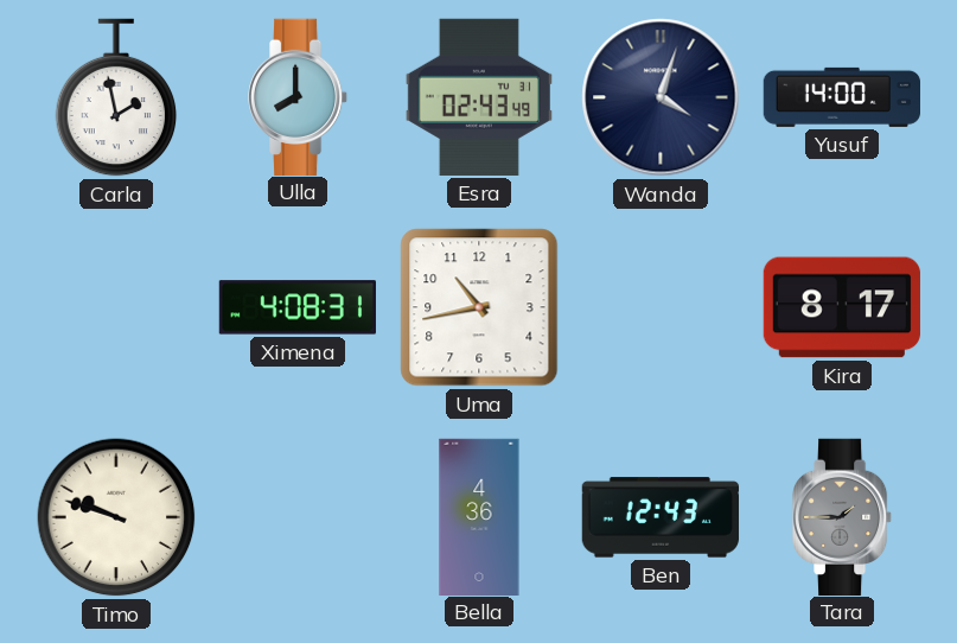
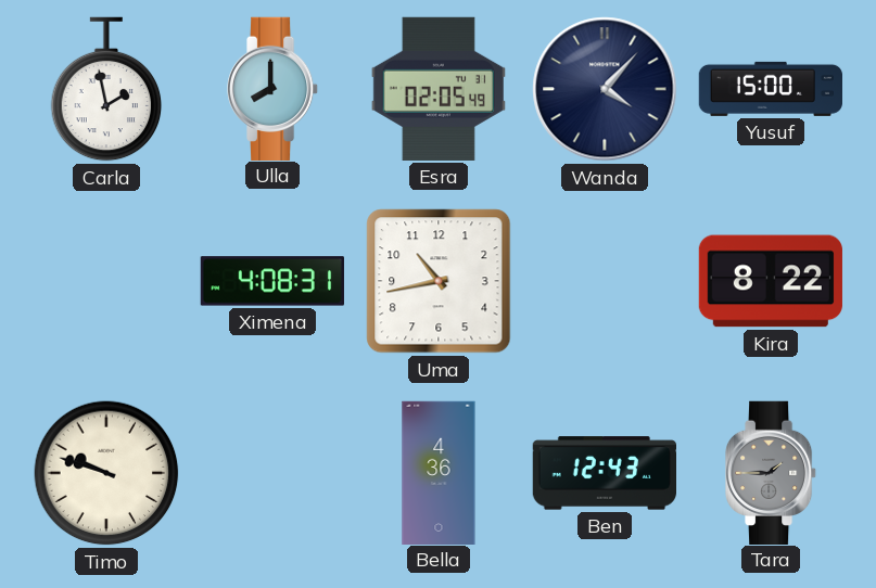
Esra: 02:43 -> 02:05 (439, 89)
Wanda: 4:03 -> 4:07 (605, 89)
Yusuf: 14:00 -> 15:00 (770, 89)
Kira: 8:17 -> 8:22 (770, 281)
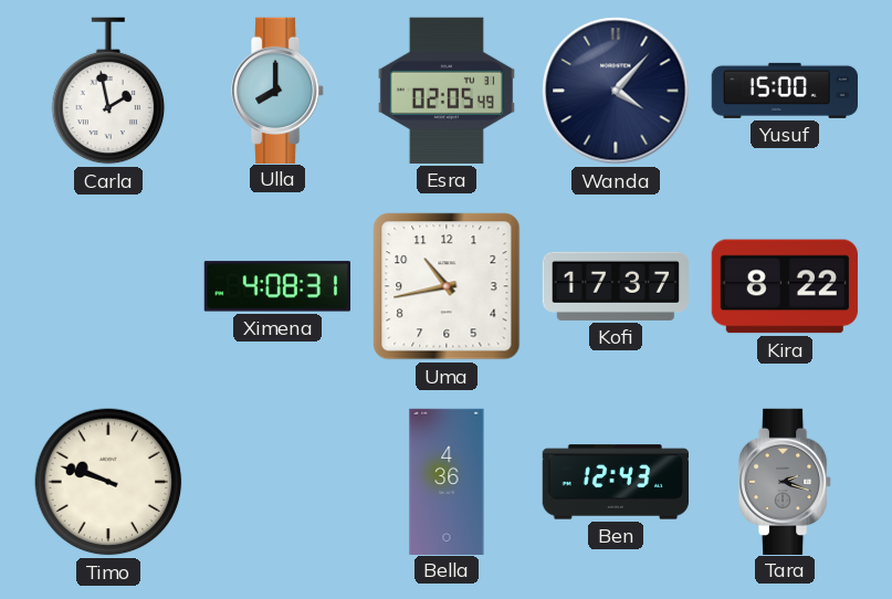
Kofi: none -> 17:37 (615, 286)
Tara: 1:45 -> 2:18 (786, 481)
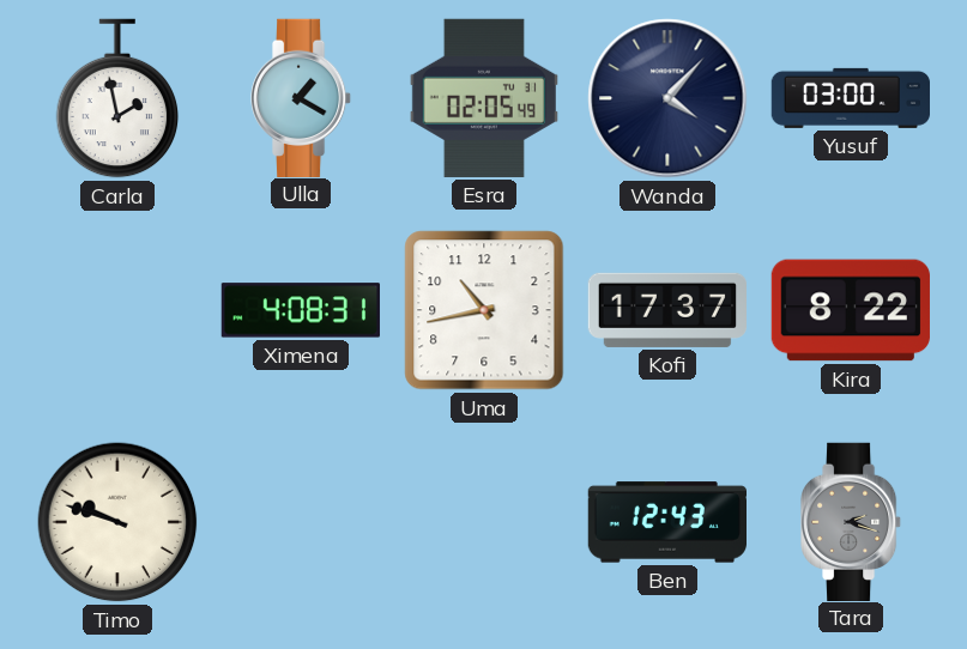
Ulla: 8:00 -> 1:20 (302, 97)
Yusuf: 15:00 -> 03:00 (850, 98)
Bella: 4:36 -> none (447, 481)
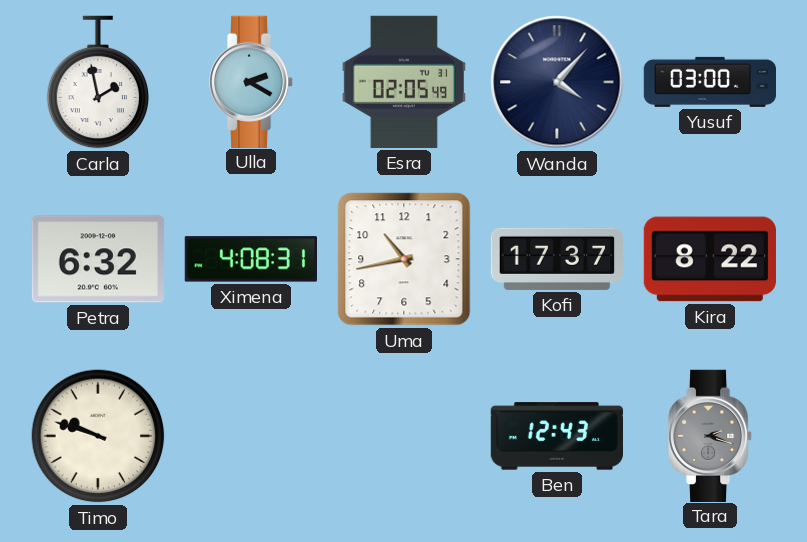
Ulla: 1:20 -> 2:20 (252, 81)
Petra: none -> 6:32 (98, 259)
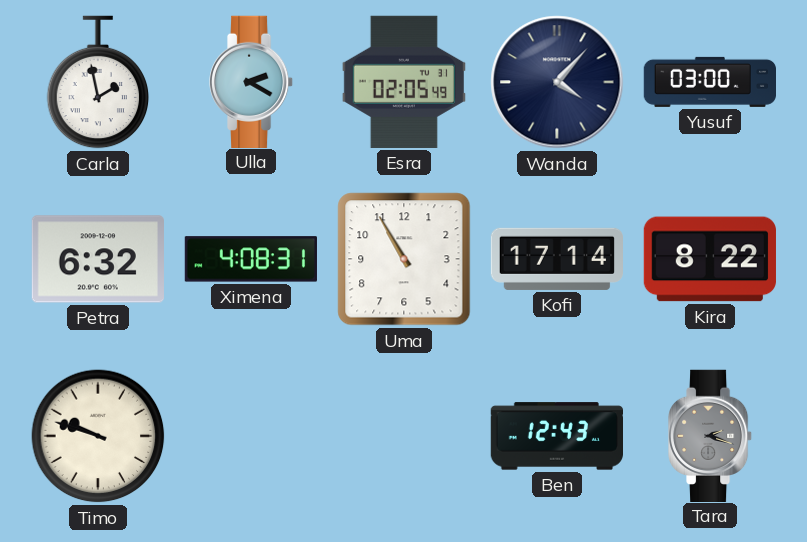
Uma: 10:43 -> 10:55 (404, 259)
Kofi: 17:37 -> 17:14 (556, 259)
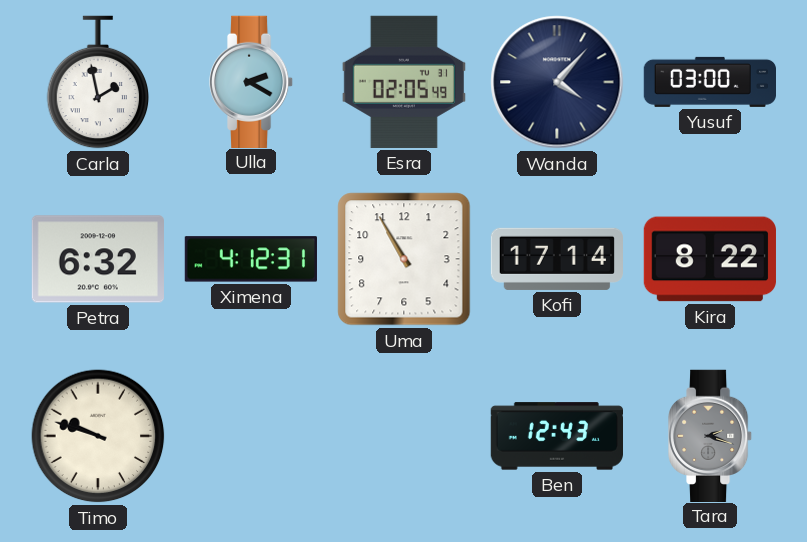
Ximena: 4:08 -> 4:12 (251, 259)
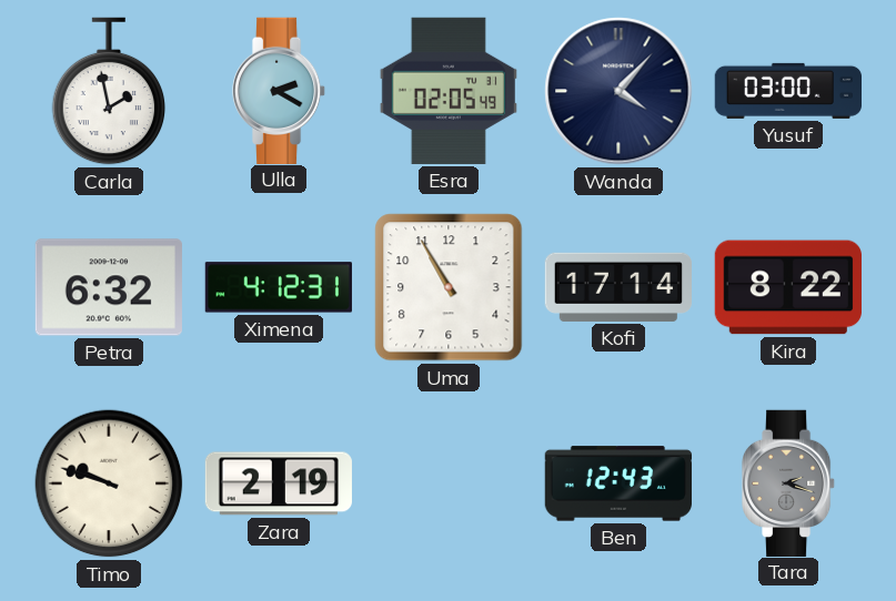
Zara: none -> 2:19 (279, 483)
